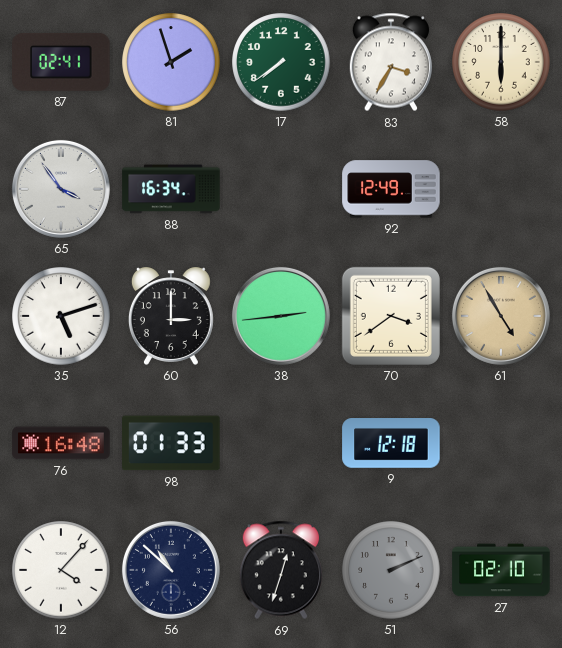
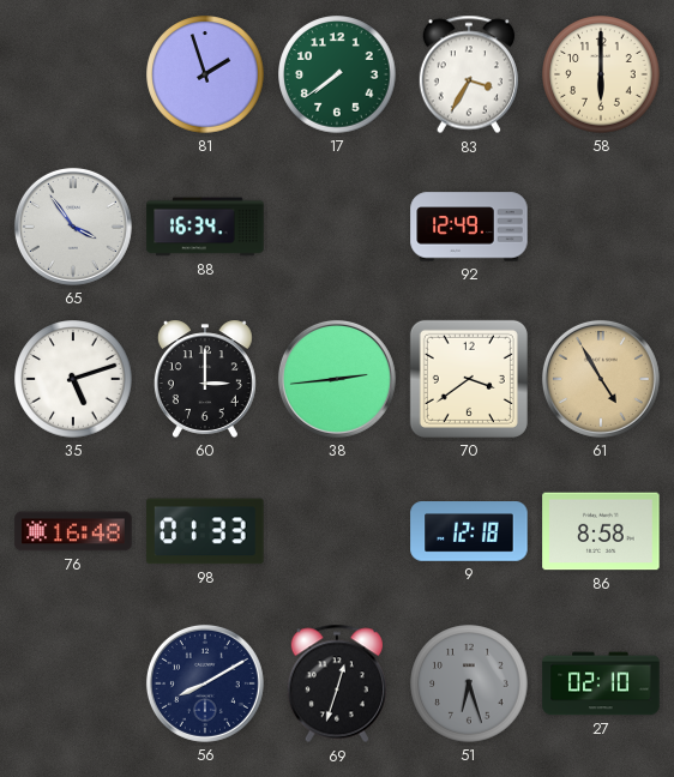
87: 02:41 -> none (61, 62)
86: none -> 8:58 (601, 531)
12: 4:07 -> none (61, 570)
56: 10:52 -> 8:10 (205, 683)
51: 2:11 -> 6:27 (469, 683)
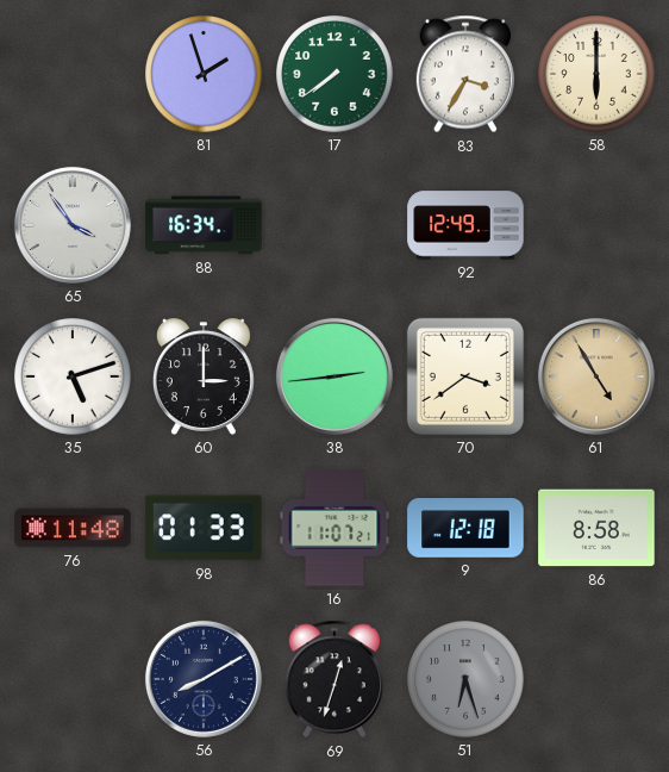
76: 16:48 -> 11:48 (73, 528)
16: none -> 11:07 (334, 528)
27: 02:10 -> none (601, 683)
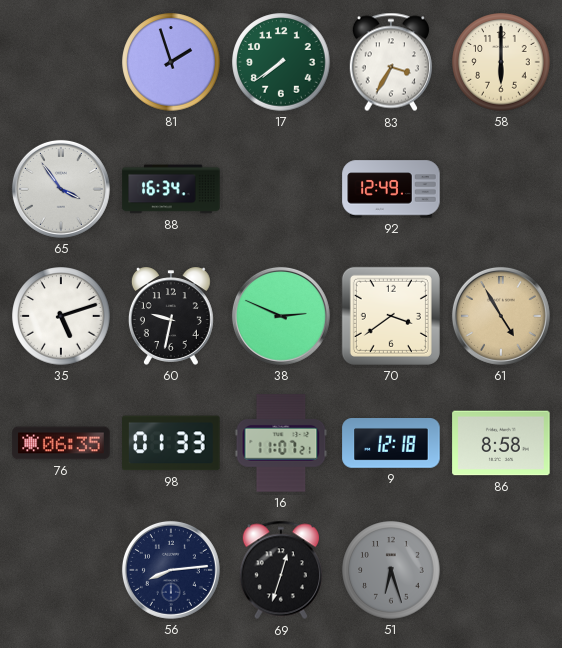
60: 3:00 -> 9:32 (171, 316)
38: 2:44 -> 2:49 (281, 316)
76: 11:48 -> 06:35 (61, 443)
56: 8:10 -> 8:14 (171, 570)
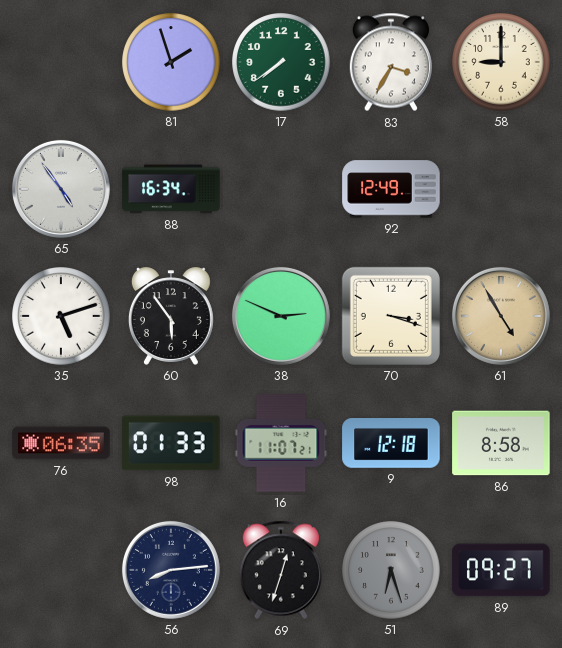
58: 6:00 -> 9:00 (501, 62)
65: 3:54 -> 4:54 (61, 189)
60: 9:32 -> 5:54 (171, 316)
70: 3:39 -> 3:18 (391, 316)
89: none -> 09:27 (501, 570)
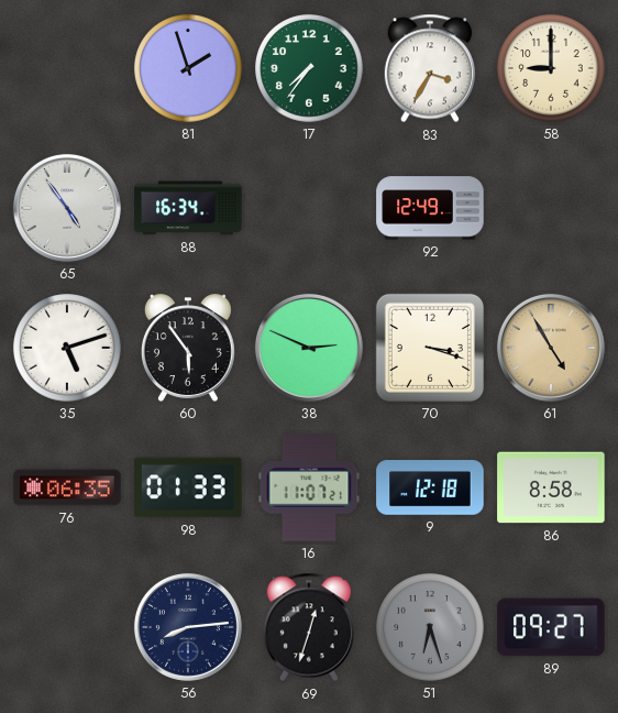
17: 7:39 -> 7:36 (309, 68)
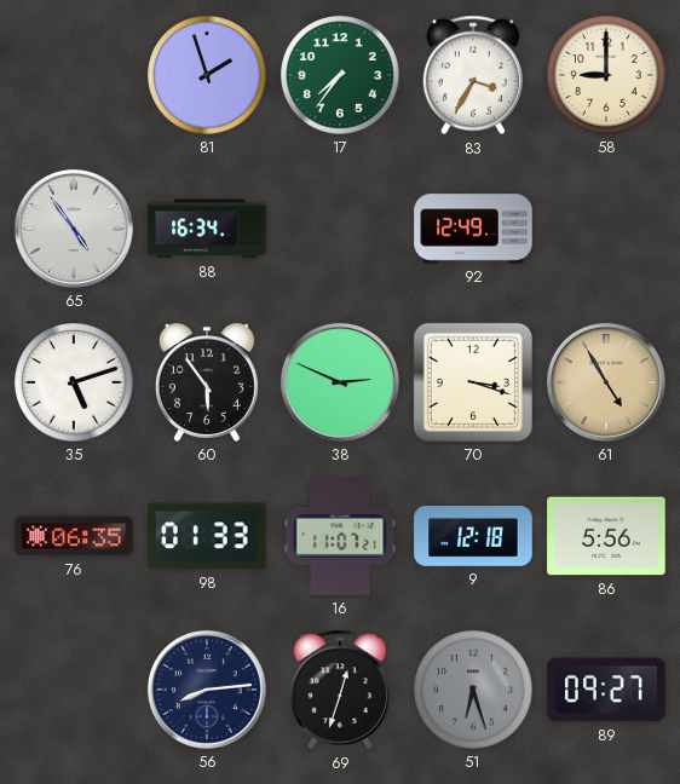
86: 8:58 -> 5:56 (606, 536)
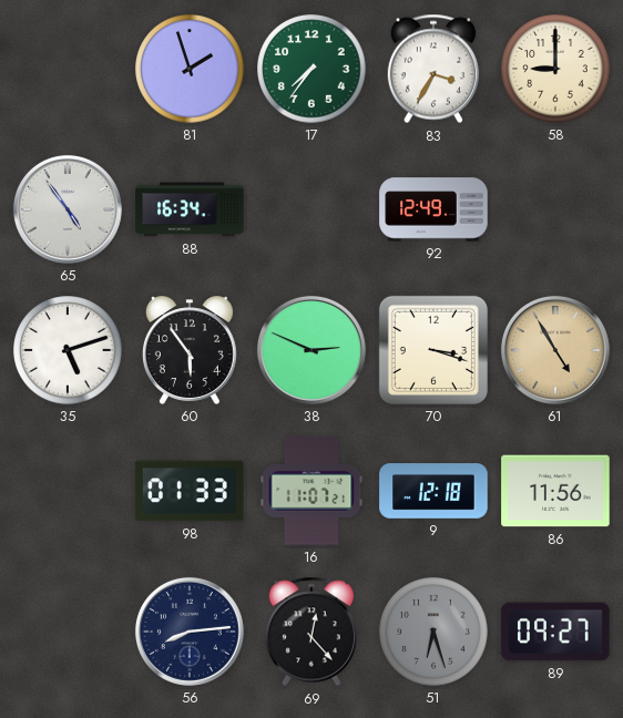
76: 06:35 -> none (74, 536)
86: 5:56 -> 11:56 (555, 491)
69: 12:33 -> 12:23 (311, 632)
